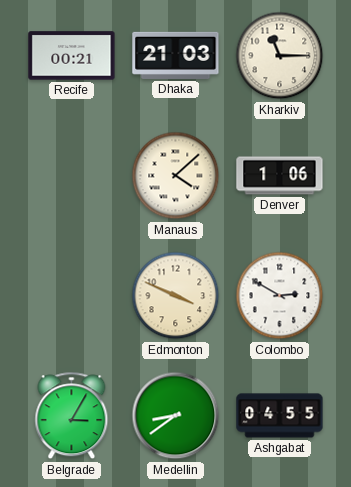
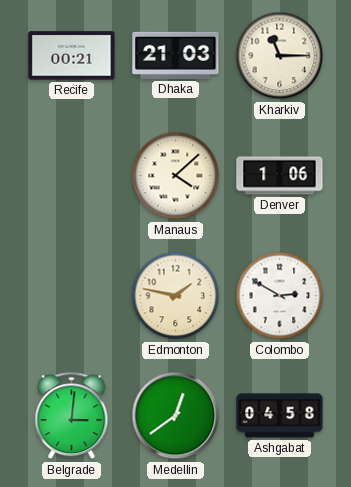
Edmonton: 3:49 -> 1:47 (176, 296)
Belgrade: 3:05 -> 3:01 (72, 416)
Medellin: 8:39 -> 12:39 (176, 416)
Ashgabat: 04:55 -> 04:58 (280, 416)
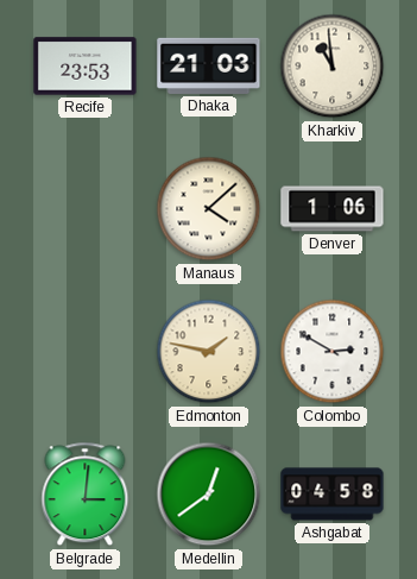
Recife: 00:21 -> 23:53 (86, 67)
Kharkiv: 11:15 -> 10:59 (333, 67)
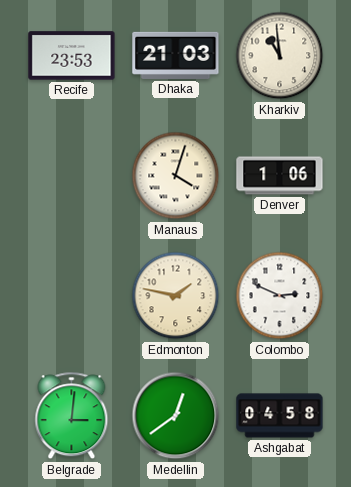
Manaus: 4:08 -> 4:03 (176, 176)
Colombo: 2:50 -> 2:49 (280, 296)
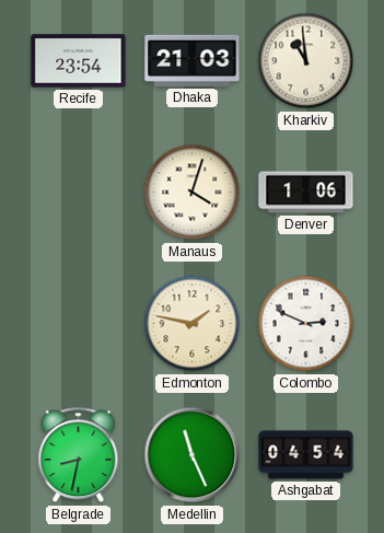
Recife: 23:53 -> 23:54 (79, 61)
Belgrade: 3:01 -> 8:32 (79, 455)
Medellin: 12:39 -> 11:26 (193, 455)
Ashgabat: 04:58 -> 04:54 (306, 455)
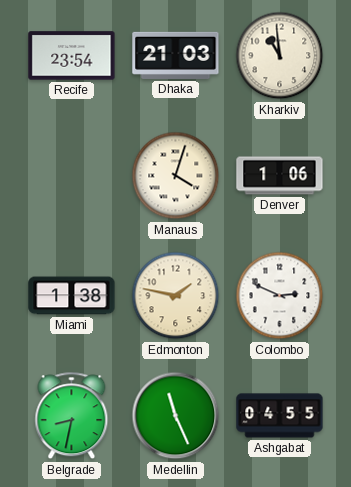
Miami: none -> 1:38 (72, 296)
Ashgabat: 04:54 -> 04:55 (280, 416)
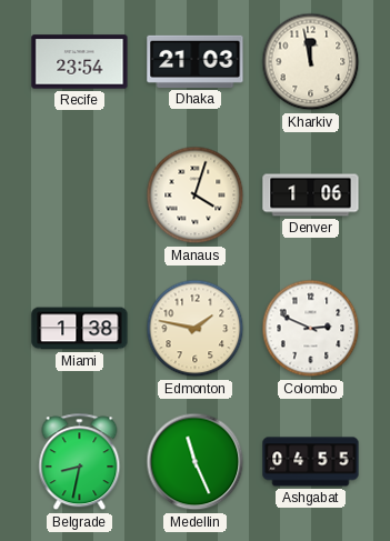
Kharkiv: 10:59 -> 11:58 (311, 62)
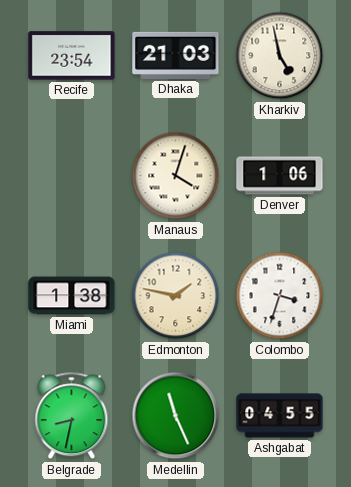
Kharkiv: 11:58 -> 4:58 (280, 56)
Colombo: 2:49 -> 3:33 (280, 296)
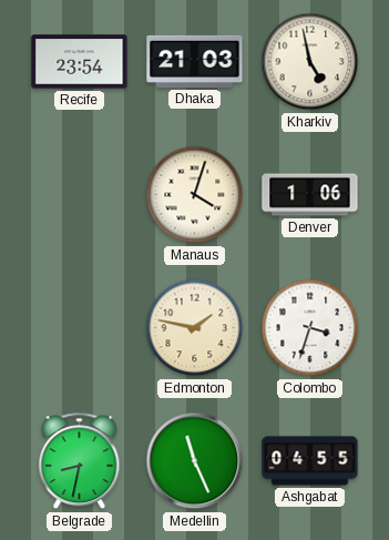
Miami: 1:38 -> none (72, 296)
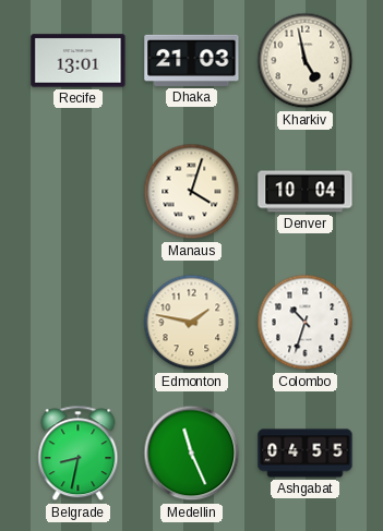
Recife: 23:54 -> 13:01 (79, 61)
Denver: 1:06 -> 10:04 (306, 192)
Colombo: 3:33 -> 10:33 (306, 323)
